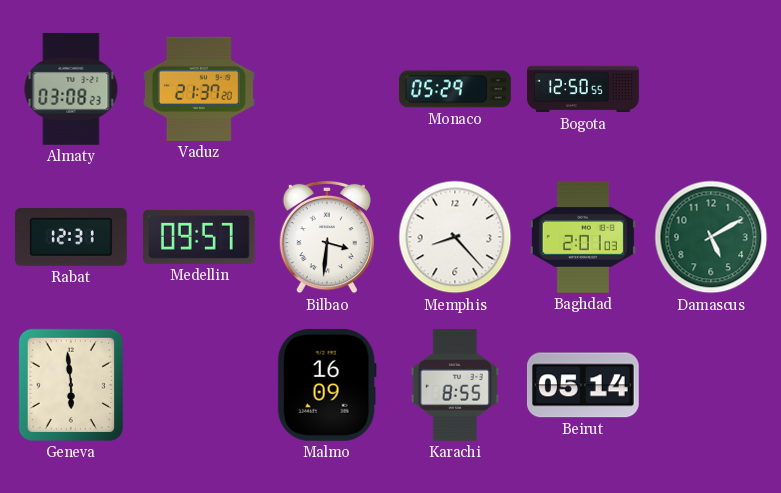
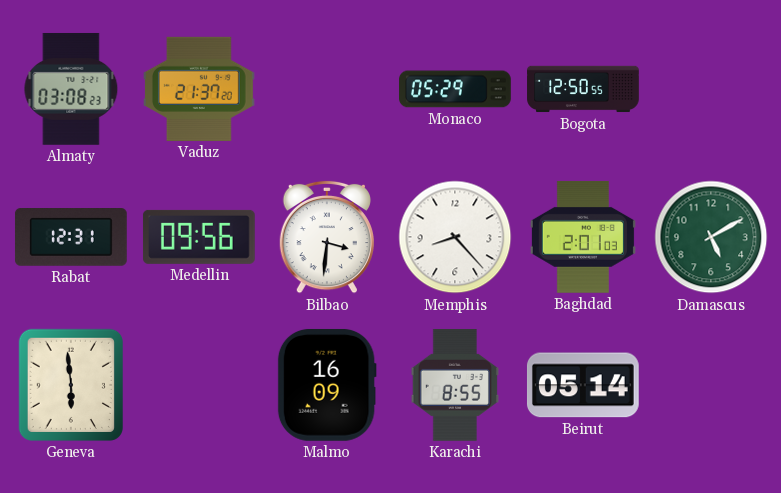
Medellin: 09:57 -> 09:56 (199, 237)
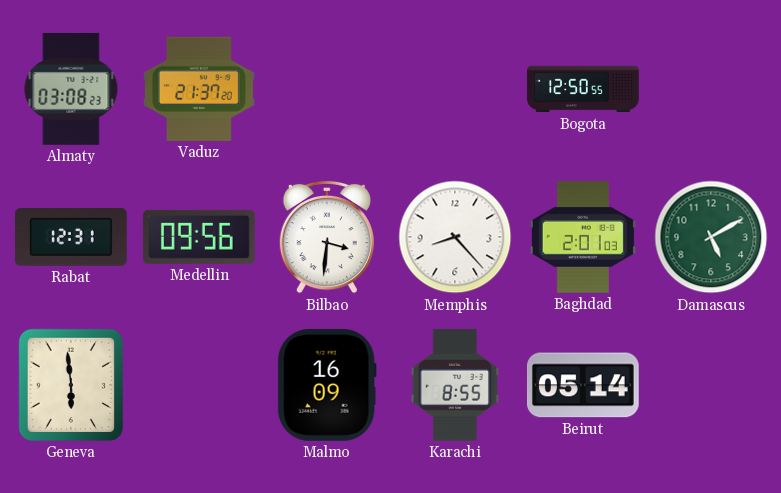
Monaco: 05:29 -> none (456, 89)
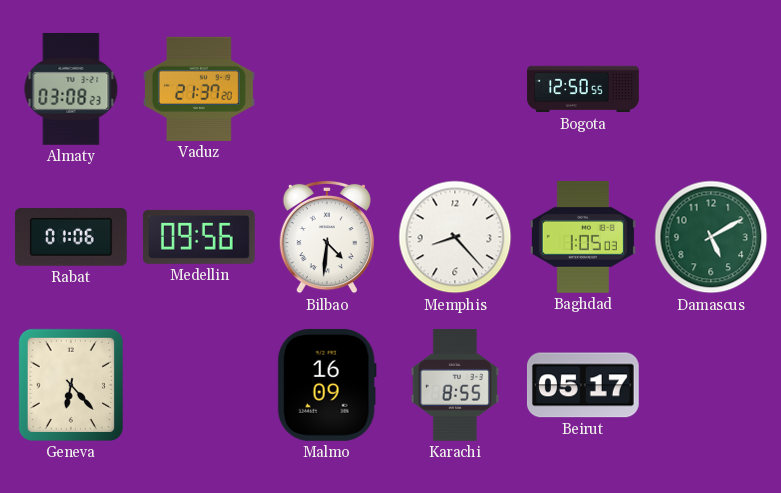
Rabat: 12:31 -> 01:06 (71, 238)
Bilbao: 3:31 -> 4:31 (326, 237)
Baghdad: 2:01 -> 1:05 (583, 237)
Geneva: 5:59 -> 6:23 (71, 385)
Beirut: 05:14 -> 05:17 (583, 385)
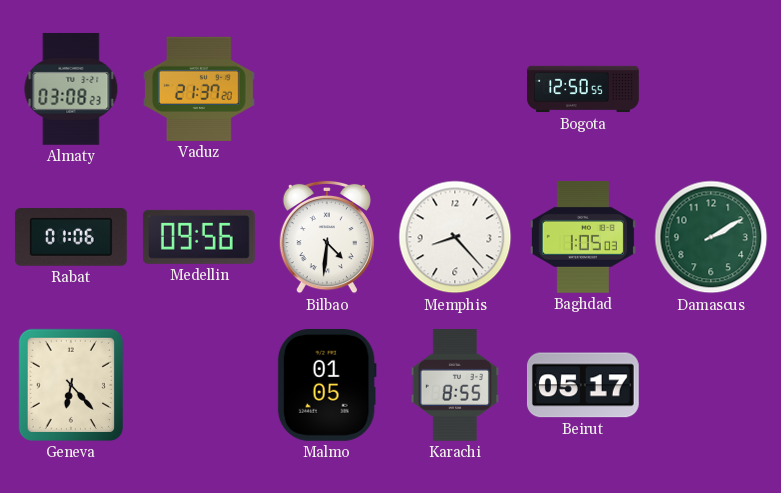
Damascus: 5:10 -> 2:10 (711, 237)
Malmo: 16:09 -> 01:05 (327, 385)
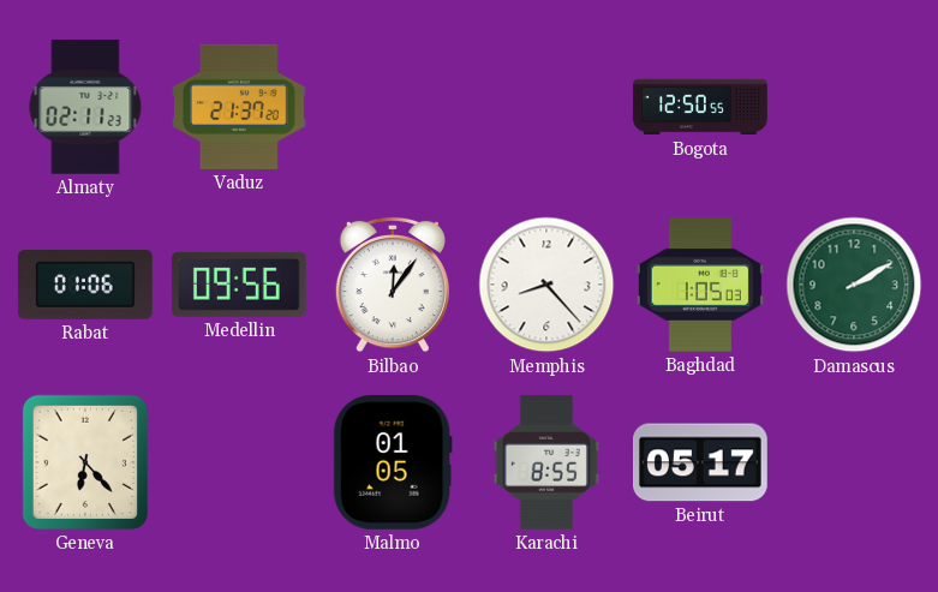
Almaty: 03:08 -> 02:11 (85, 107)
Bilbao: 4:31 -> 12:06 (392, 285)
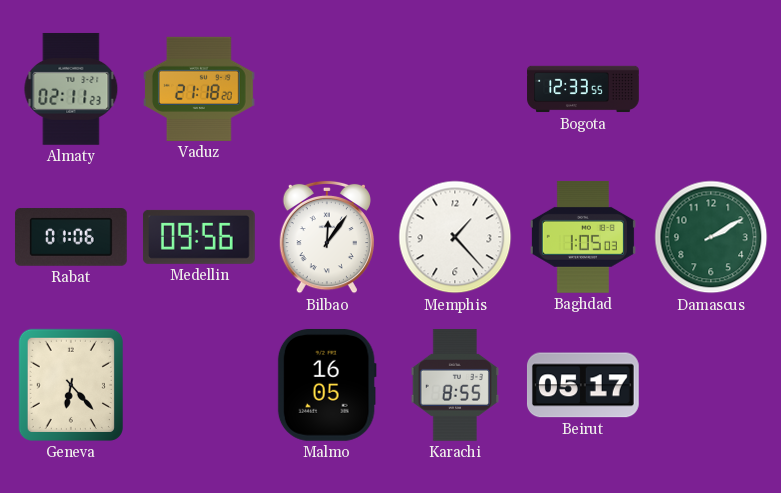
Vaduz: 21:37 -> 21:18 (199, 89)
Bogota: 12:50 -> 12:33 (583, 89)
Memphis: 8:23 -> 1:23 (455, 237)
Malmo: 01:05 -> 16:05 (327, 385)
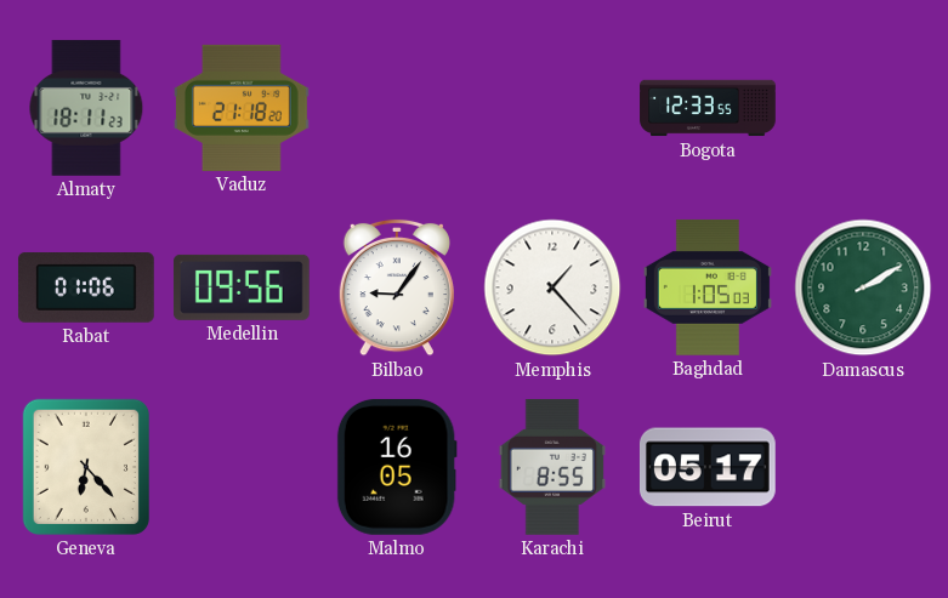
Almaty: 02:11 -> 18:11 (86, 108)
Bilbao: 12:06 -> 9:06 (396, 287)
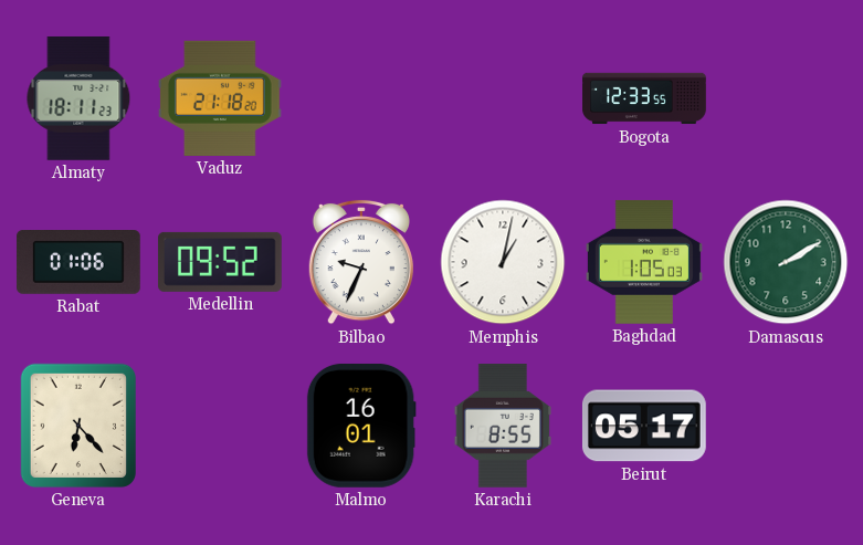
Medellin: 09:56 -> 09:52 (220, 262)
Bilbao: 9:06 -> 9:34 (360, 262)
Memphis: 1:23 -> 1:02 (503, 262)
Malmo: 16:05 -> 16:01 (361, 426)
